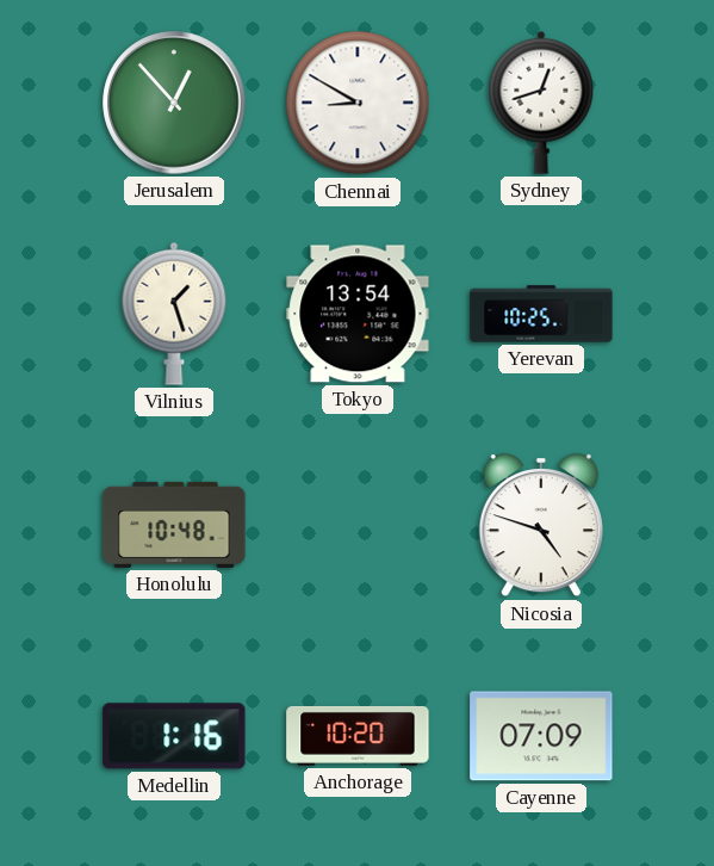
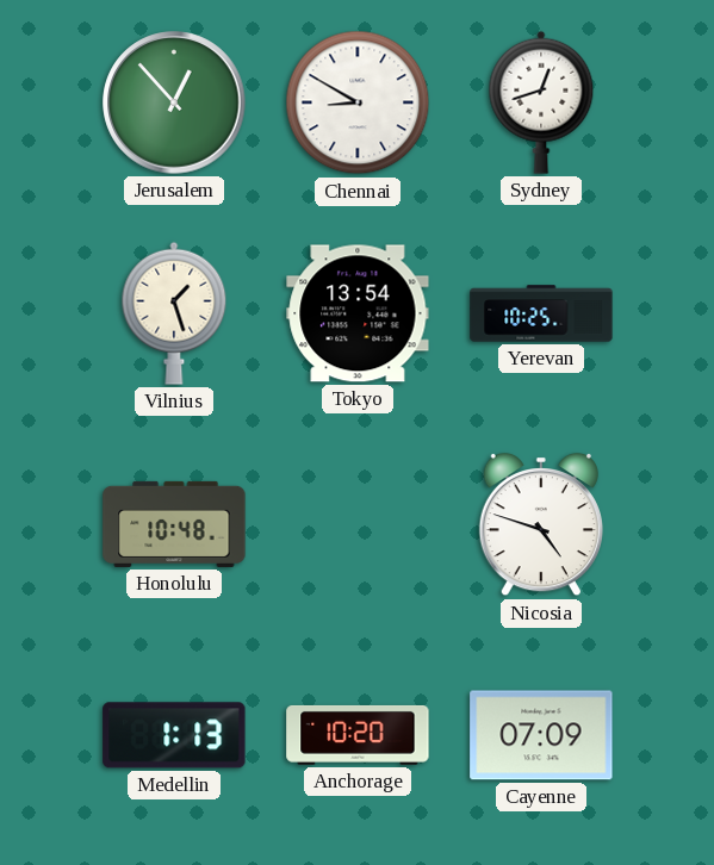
Medellin: 1:16 -> 1:13 (174, 735)
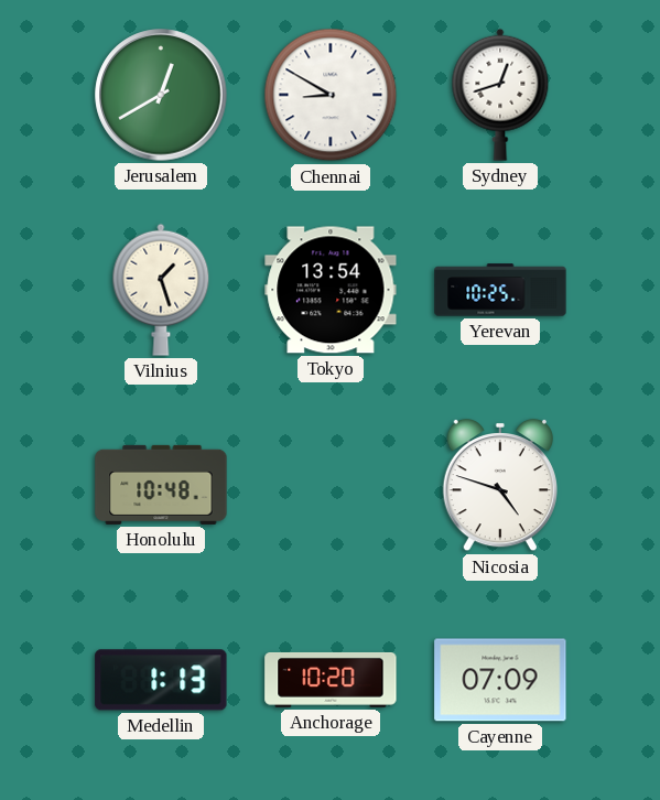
Jerusalem: 12:53 -> 12:40 (161, 95)
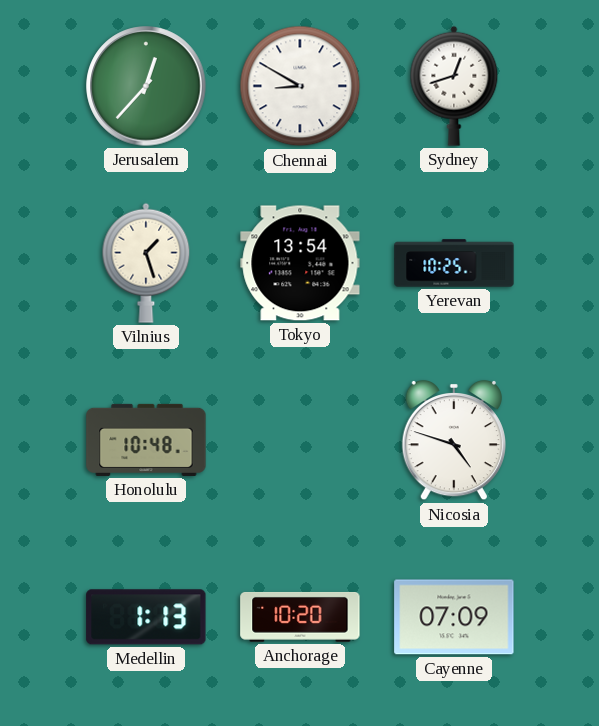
Jerusalem: 12:40 -> 12:37 (146, 86)
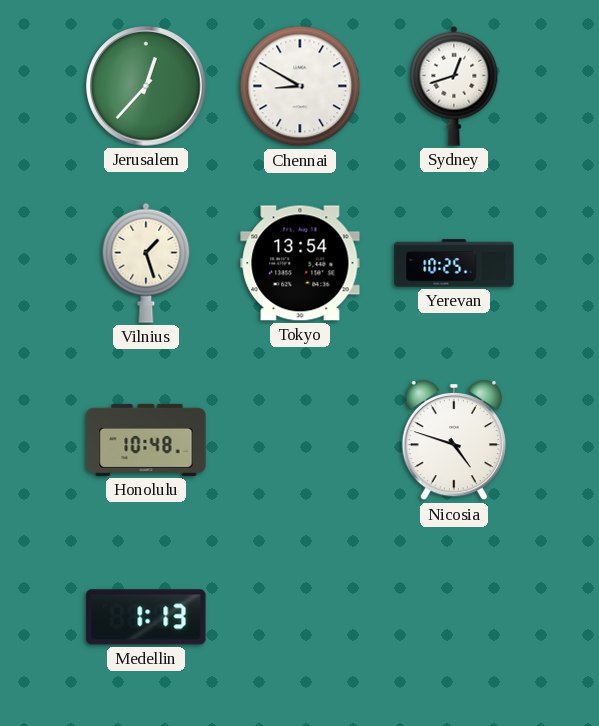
Anchorage: 10:20 -> none (300, 617)
Cayenne: 07:09 -> none (454, 617)
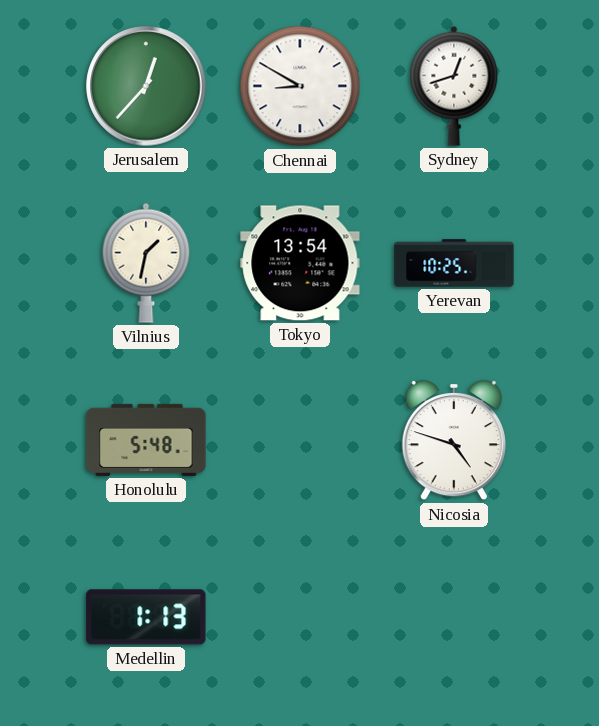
Vilnius: 1:27 -> 1:32 (146, 263)
Honolulu: 10:48 -> 5:48 (146, 440)
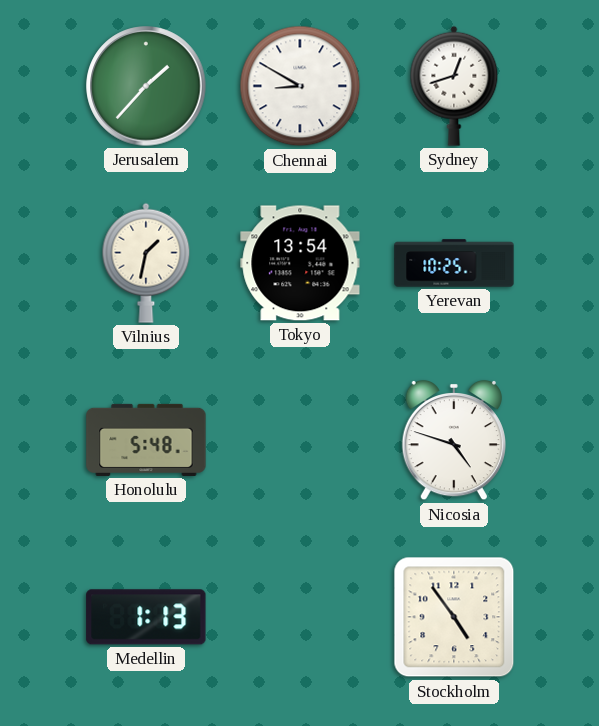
Jerusalem: 12:37 -> 1:37 (146, 86)
Stockholm: none -> 4:54 (454, 617)
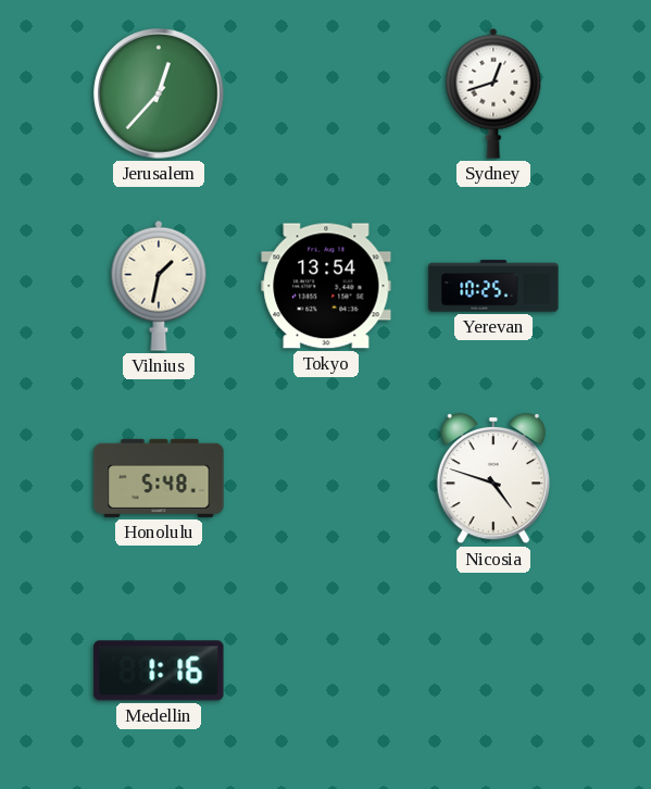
Jerusalem: 1:37 -> 12:37 (159, 93)
Chennai: 8:50 -> none (300, 86)
Medellin: 1:13 -> 1:16 (159, 671)
Stockholm: 4:54 -> none (454, 617)
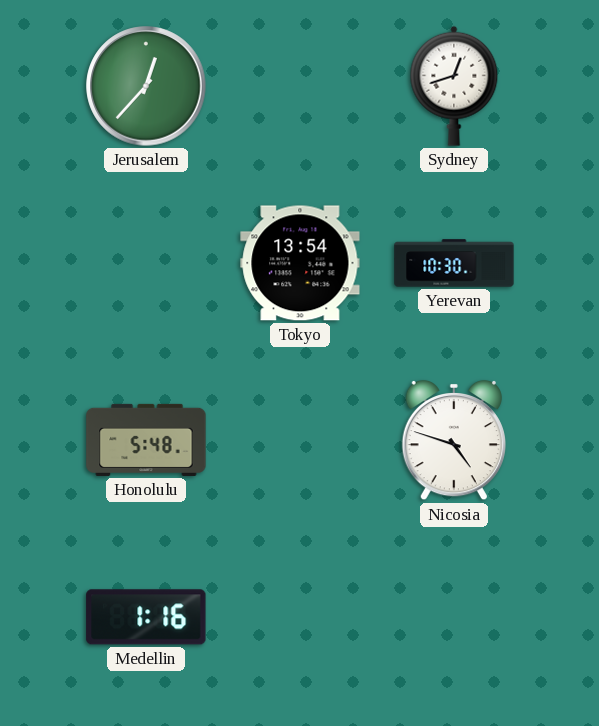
Vilnius: 1:32 -> none (159, 286)
Yerevan: 10:25 -> 10:30 (454, 263)
